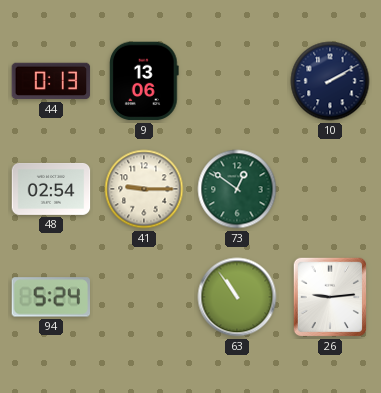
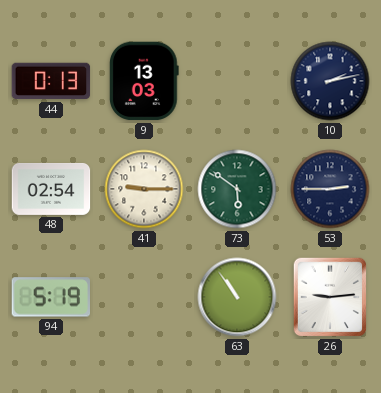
9: 13:06 -> 13:03 (144, 81)
10: 2:10 -> 2:13 (330, 81)
73: 12:51 -> 5:51 (237, 189)
53: none -> 2:45 (330, 189)
94: 5:24 -> 5:19 (50, 297)
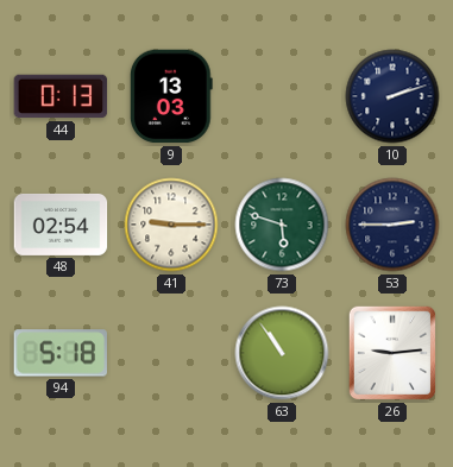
10: 2:13 -> 2:12 (392, 96)
73: 5:51 -> 5:48 (282, 225)
94: 5:19 -> 5:18 (59, 353)
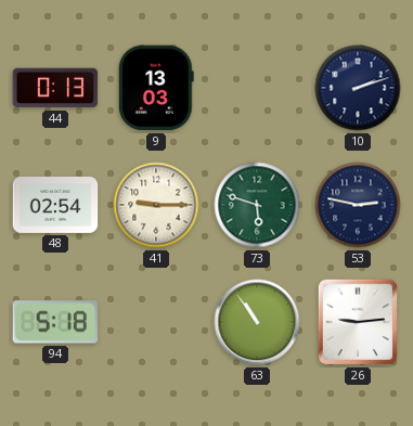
53: 2:45 -> 2:47 (358, 205)
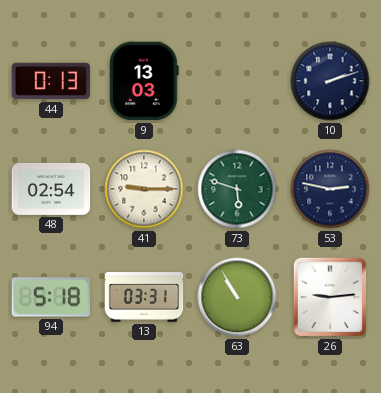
13: none -> 03:31 (144, 297)
63: 10:54 -> 10:55 (237, 297)
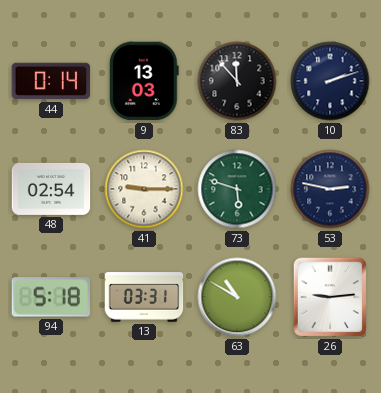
44: 0:13 -> 0:14 (51, 81)
83: none -> 11:53 (237, 81)
63: 10:55 -> 10:50 (237, 297)
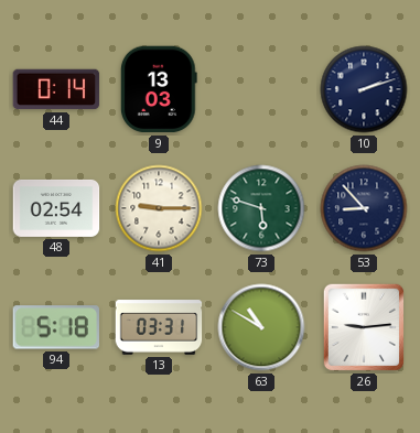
83: 11:53 -> none (237, 81)
53: 2:47 -> 8:53 (364, 208)
